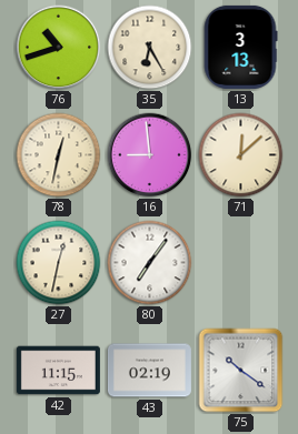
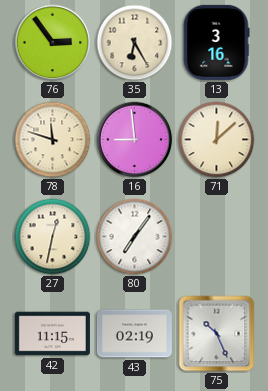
76: 10:42 -> 2:54 (53, 43)
13: 3:13 -> 3:16 (216, 42)
78: 12:32 -> 11:48 (53, 140)
75: 10:21 -> 10:26 (217, 334)
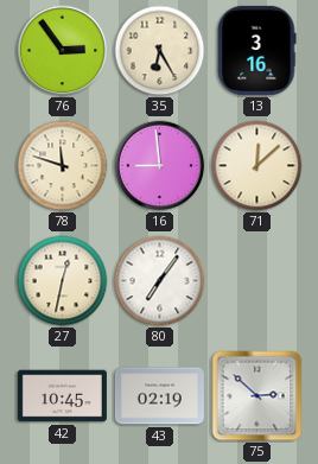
42: 11:15 -> 10:45 (62, 396)
75: 10:26 -> 2:52 (257, 396)
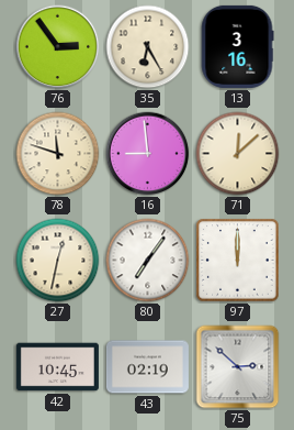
97: none -> 12:00 (238, 261)
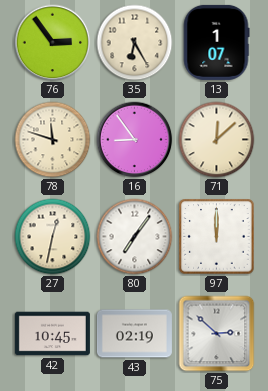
13: 3:16 -> 1:07 (216, 42)
16: 8:59 -> 8:54 (135, 140)
